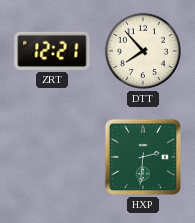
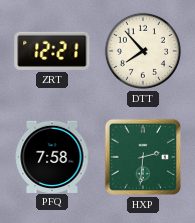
PFQ: none -> 7:58 (52, 156)
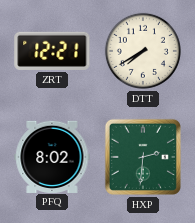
DTT: 7:53 -> 7:40 (143, 51)
PFQ: 7:58 -> 8:02 (52, 156)
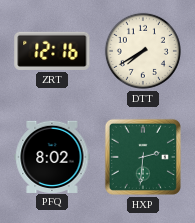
ZRT: 12:21 -> 12:16 (52, 51)
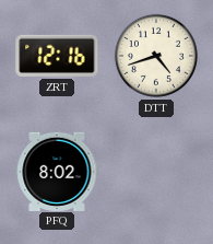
DTT: 7:40 -> 4:42 (156, 56)
HXP: 2:31 -> none (143, 157)
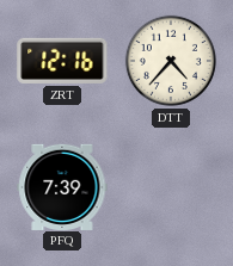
DTT: 4:42 -> 4:37 (171, 61)
PFQ: 8:02 -> 7:39 (62, 186)
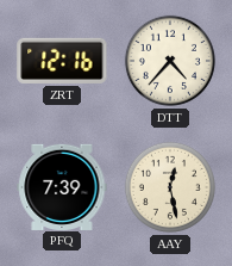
AAY: none -> 12:28 (170, 187)
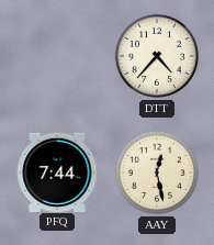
ZRT: 12:16 -> none (62, 61)
PFQ: 7:39 -> 7:44 (57, 171)
